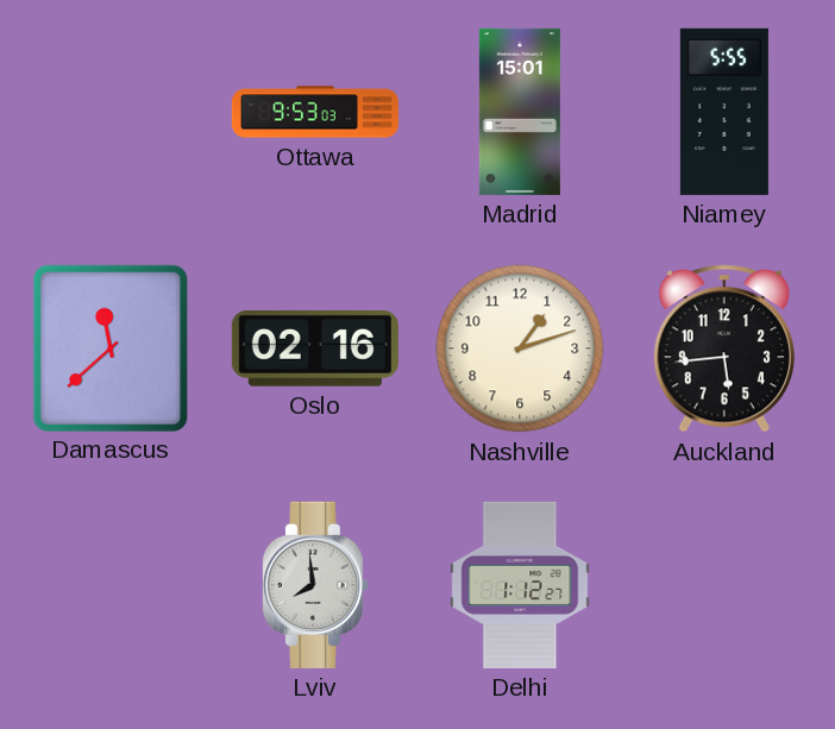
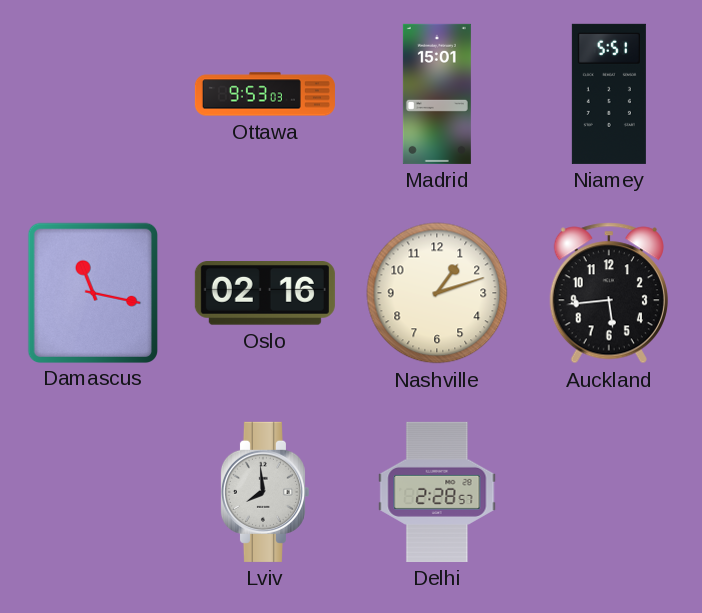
Niamey: 5:55 -> 5:51 (609, 94)
Damascus: 11:38 -> 11:17 (93, 292)
Delhi: 1:12 -> 2:28 (437, 492)
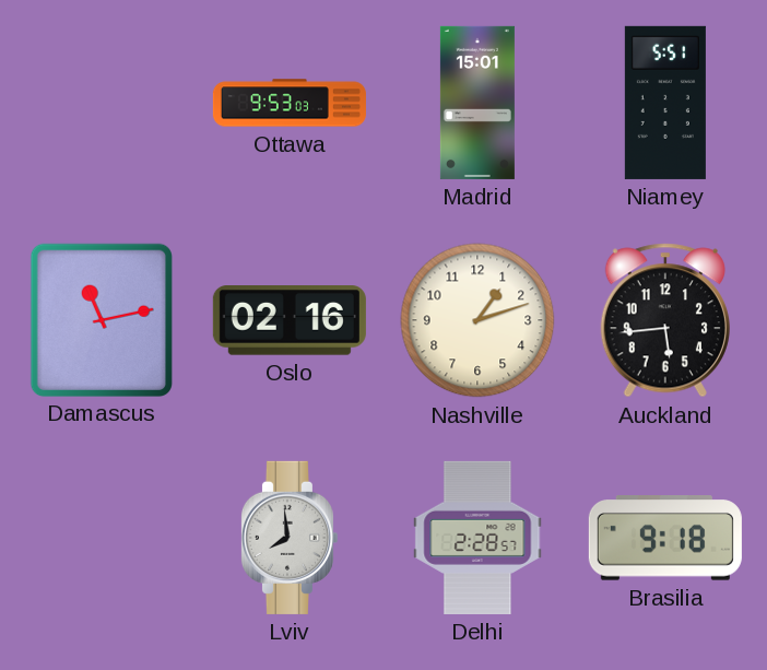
Damascus: 11:17 -> 11:13 (102, 319)
Brasilia: none -> 9:18 (665, 538)
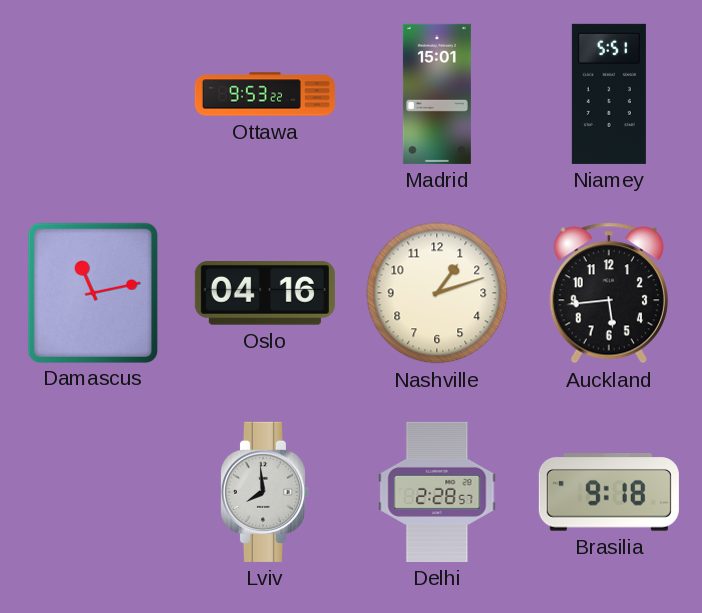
Ottawa: 9:53:03 -> 9:53:22 (265, 94)
Oslo: 02:16 -> 04:16 (265, 294)
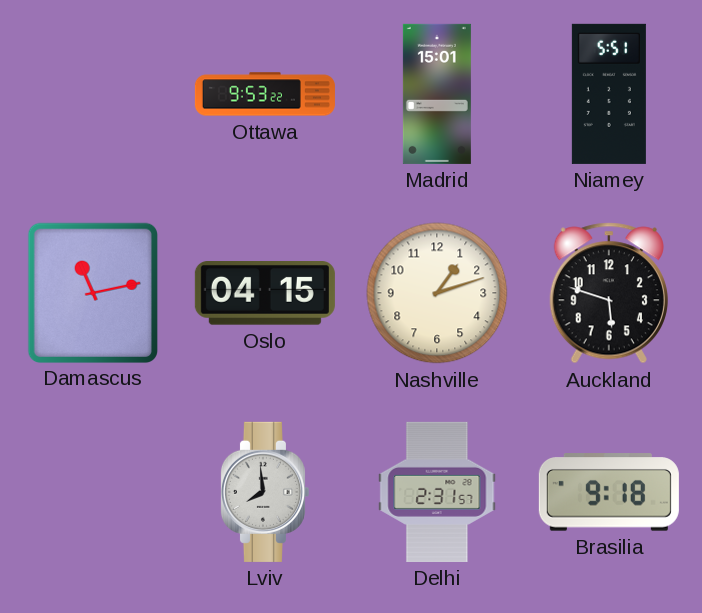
Oslo: 04:16 -> 04:15 (265, 294)
Auckland: 5:44 -> 5:48 (609, 293)
Delhi: 2:28 -> 2:31 (437, 492)
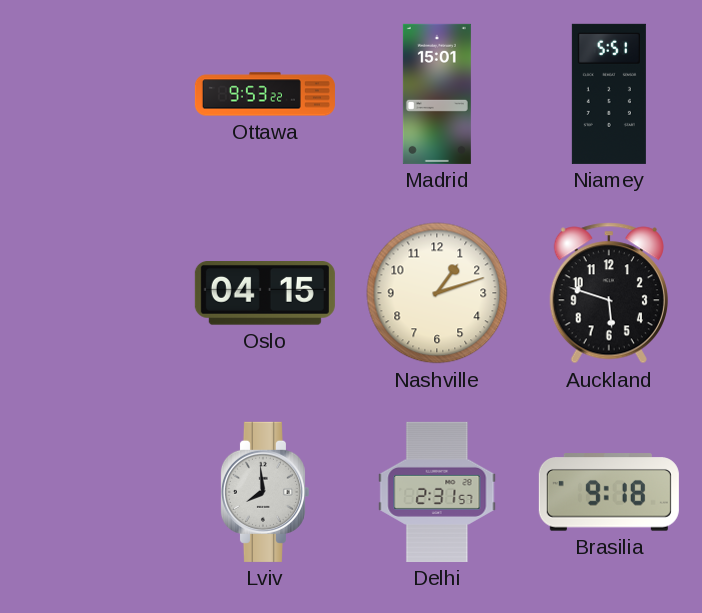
Damascus: 11:13 -> none (93, 292)
